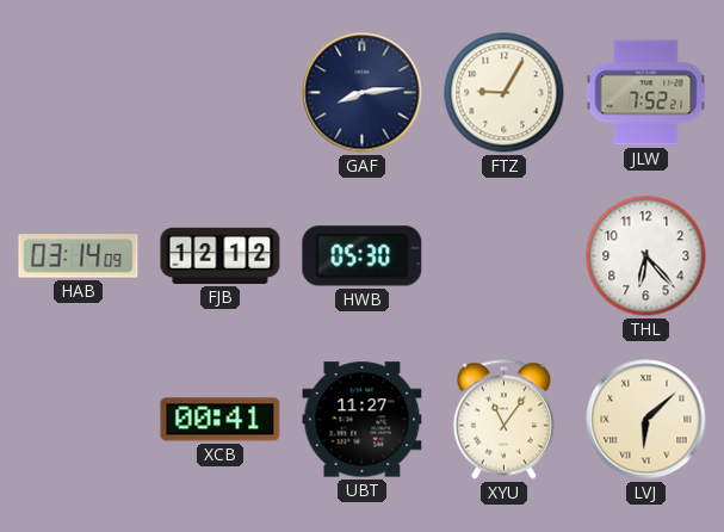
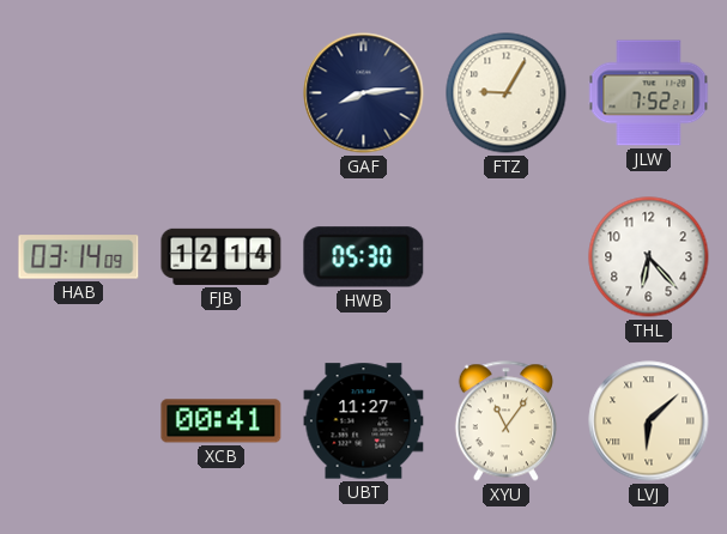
FJB: 12:12 -> 12:14 (222, 256)
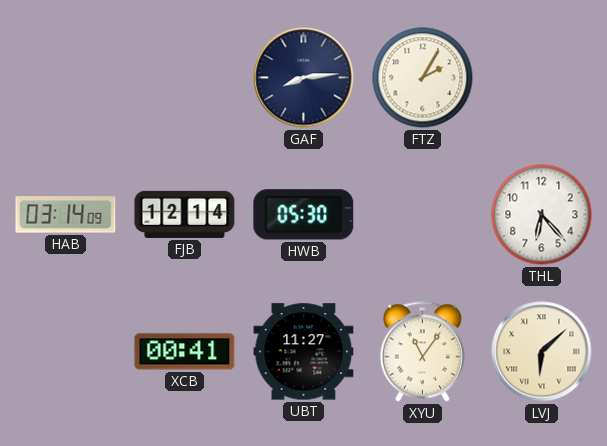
FTZ: 9:05 -> 2:05 (423, 78)
JLW: 7:52 -> none (649, 93)
